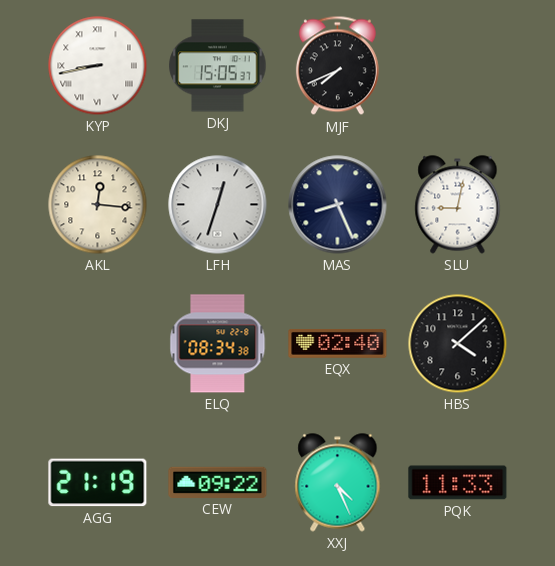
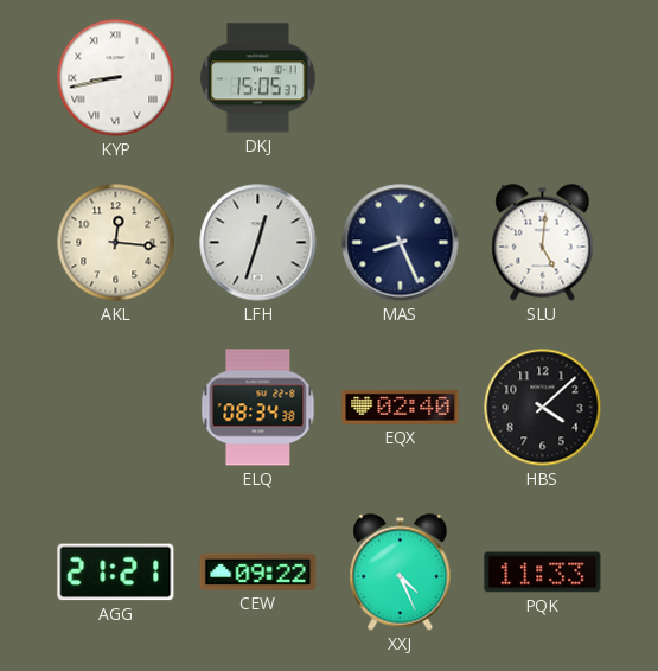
MJF: 7:41 -> none (337, 66)
SLU: 9:02 -> 5:01 (543, 243)
AGG: 21:19 -> 21:21 (116, 573)
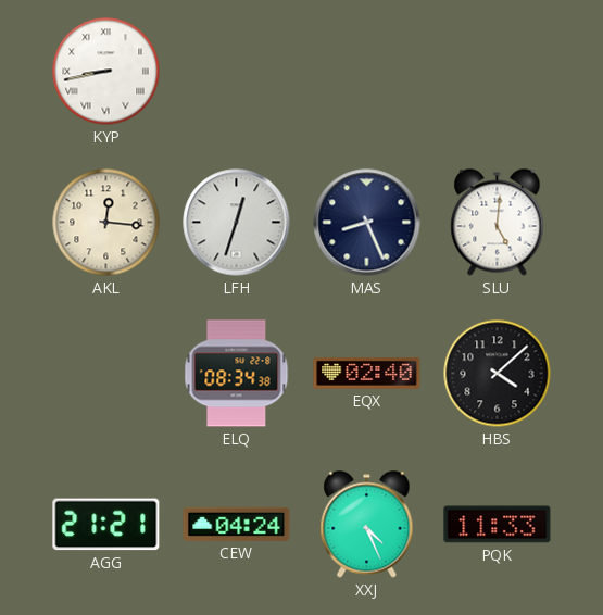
DKJ: 15:05 -> none (258, 78)
CEW: 09:22 -> 04:24 (237, 524)
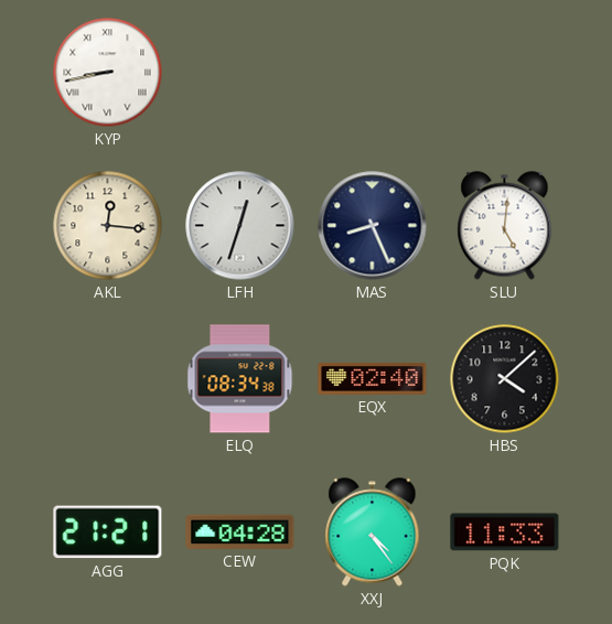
CEW: 04:24 -> 04:28 (240, 531)
XXJ: 4:26 -> 4:24 (373, 532)
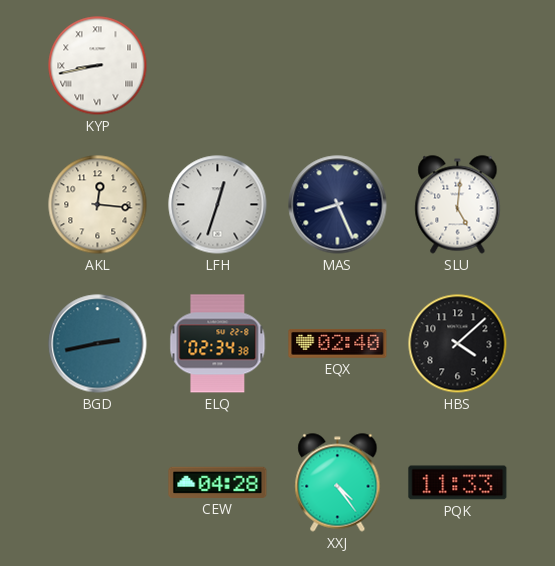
BGD: none -> 2:43 (98, 344)
ELQ: 08:34 -> 02:34 (218, 344)
AGG: 21:21 -> none (108, 532)
